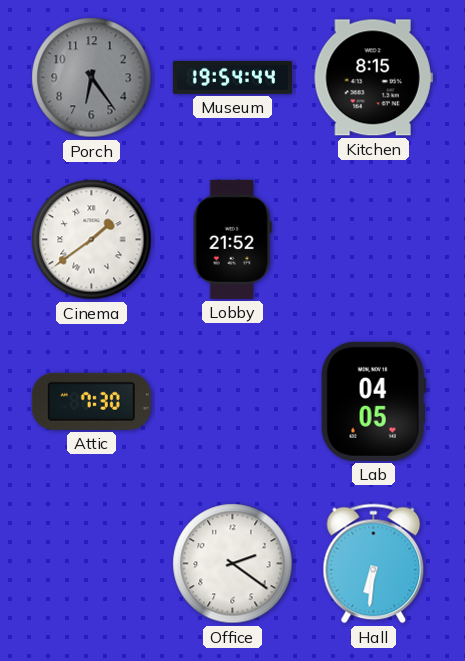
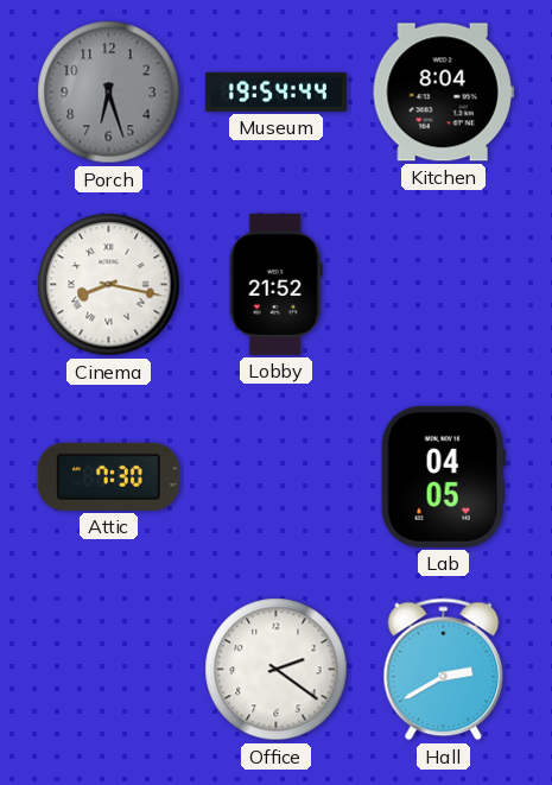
Porch: 6:24 -> 6:27 (109, 93)
Kitchen: 8:15 -> 8:04 (443, 93)
Cinema: 1:39 -> 8:17 (109, 285)
Hall: 6:31 -> 2:40 (444, 670)
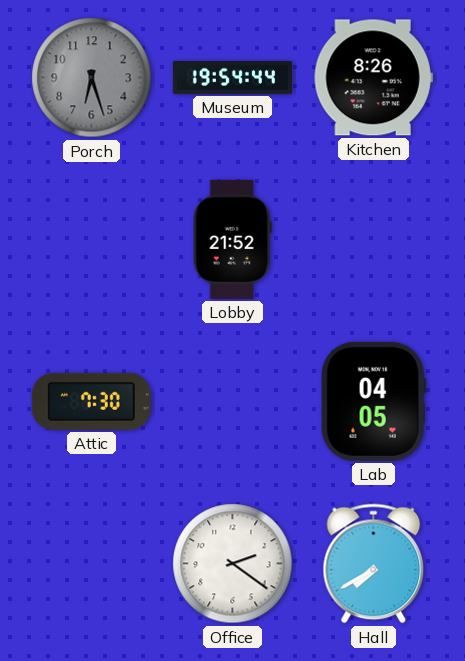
Kitchen: 8:04 -> 8:26 (373, 78)
Cinema: 8:17 -> none (109, 285)
Hall: 2:40 -> 7:40 (374, 564)
